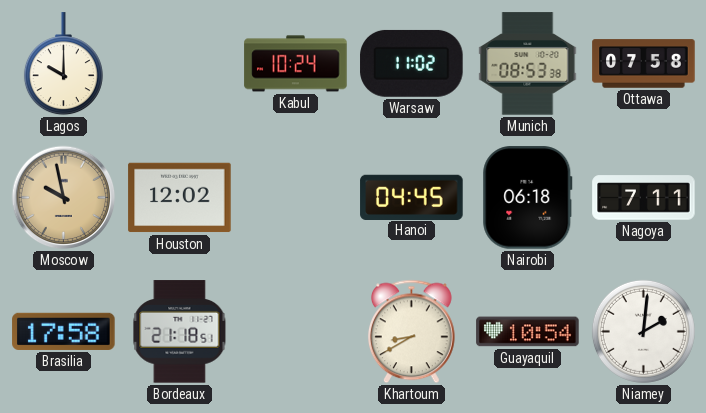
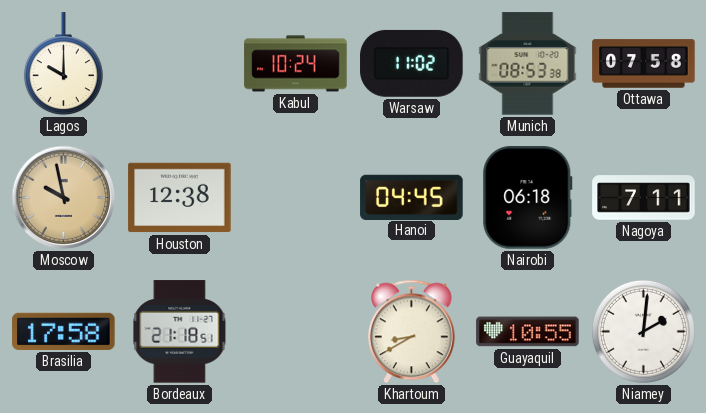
Houston: 12:02 -> 12:38 (180, 198)
Guayaquil: 10:54 -> 10:55 (528, 332)
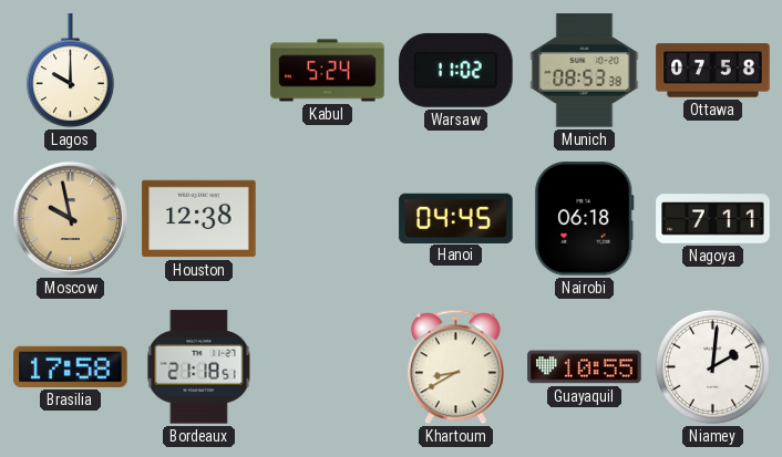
Kabul: 10:24 -> 5:24 (328, 71)
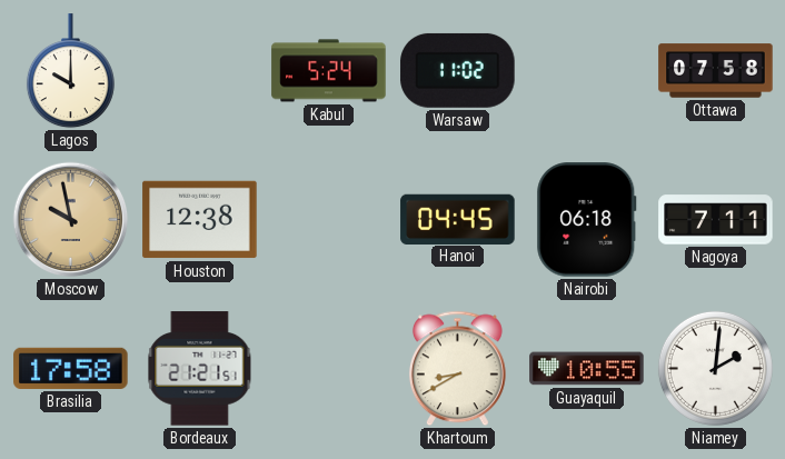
Munich: 08:53 -> none (585, 71)
Bordeaux: 21:18 -> 21:21 (200, 369)
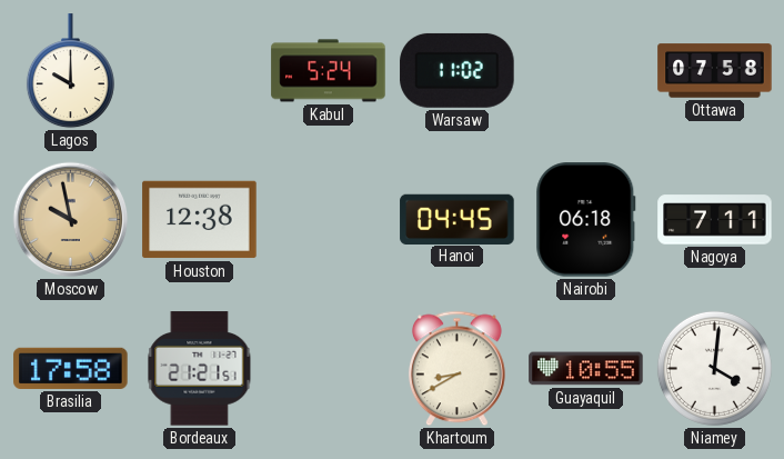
Niamey: 2:01 -> 4:01 (714, 368)
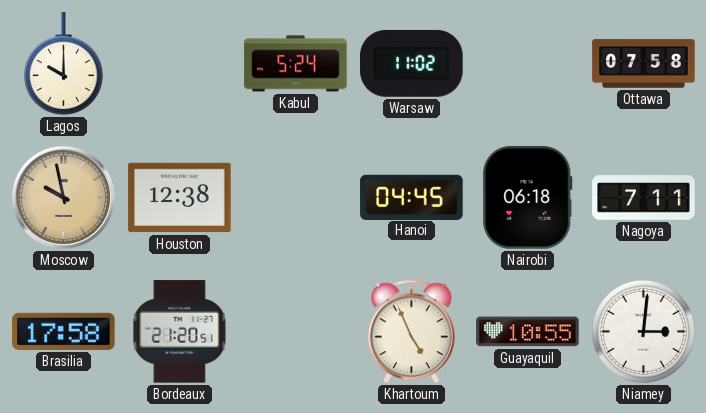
Bordeaux: 21:21 -> 21:20 (180, 332)
Khartoum: 8:40 -> 4:56 (411, 332)
Niamey: 4:01 -> 3:01 (643, 331)
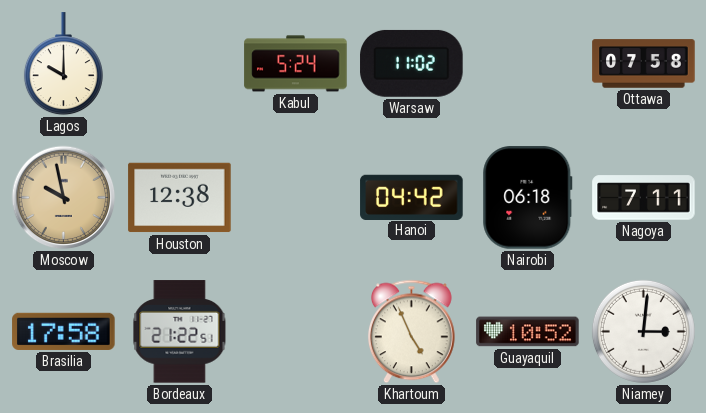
Hanoi: 04:45 -> 04:42 (412, 197)
Bordeaux: 21:20 -> 21:22 (180, 332)
Guayaquil: 10:55 -> 10:52 (528, 332)
